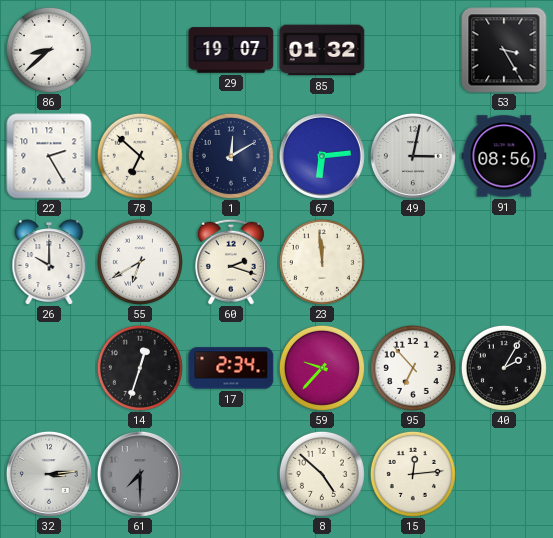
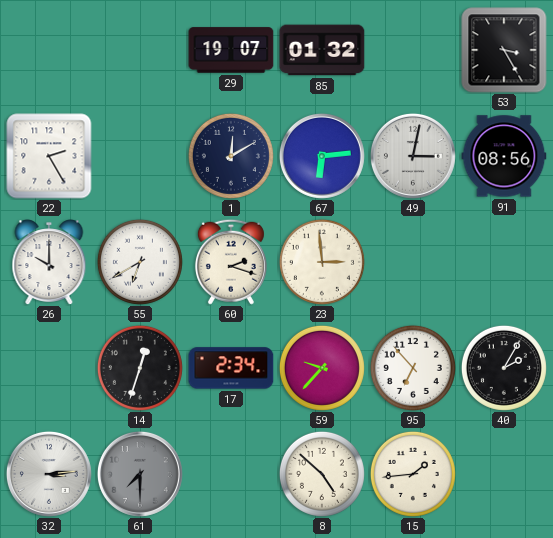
86: 8:38 -> none (49, 50)
78: 6:52 -> none (140, 156)
23: 11:59 -> 2:59 (322, 262)
15: 12:14 -> 1:44 (413, 474)
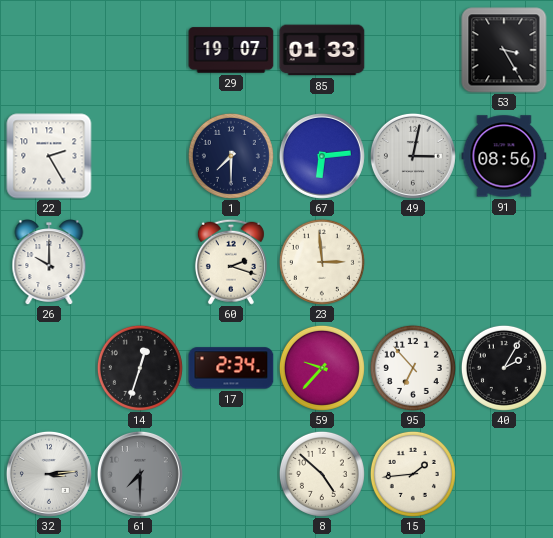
85: 01:32 -> 01:33 (322, 50)
1: 12:10 -> 7:30 (231, 156)
55: 6:40 -> none (140, 262)
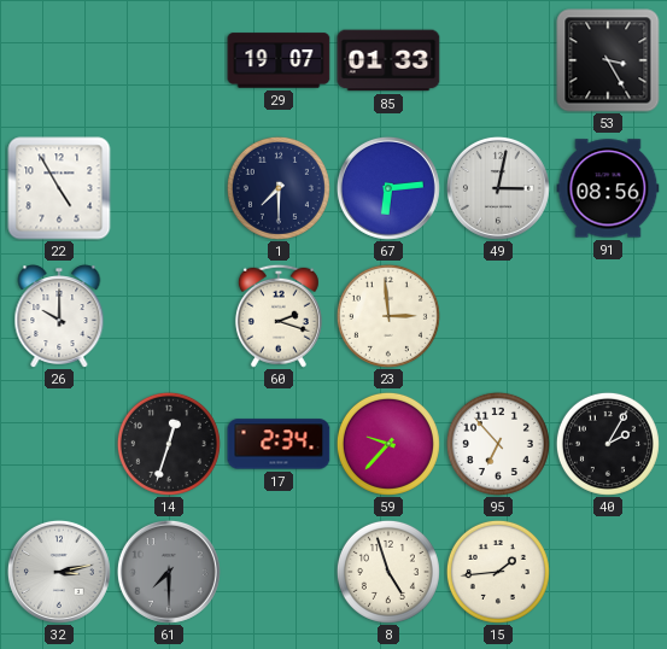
22: 2:25 -> 4:55 (59, 188)
32: 3:14 -> 3:13 (59, 572)
8: 4:52 -> 4:57 (388, 572)
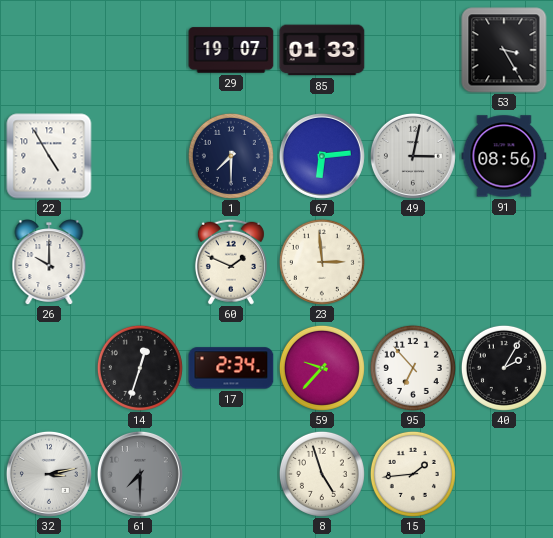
60: 2:18 -> 1:49 (231, 262)
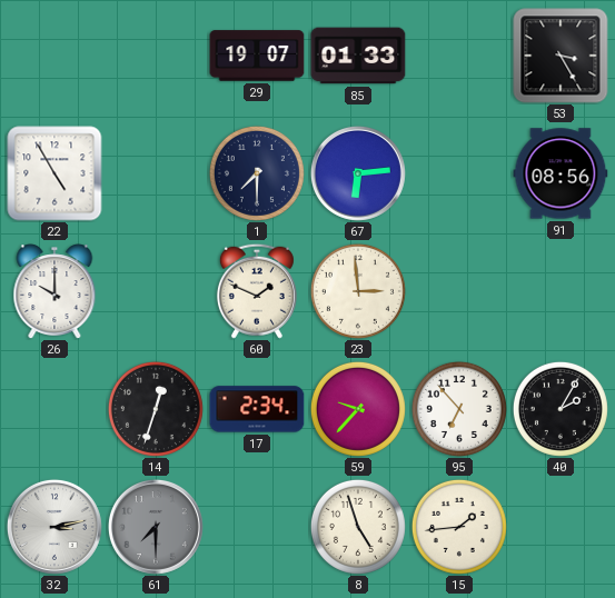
49: 3:02 -> none (413, 156)
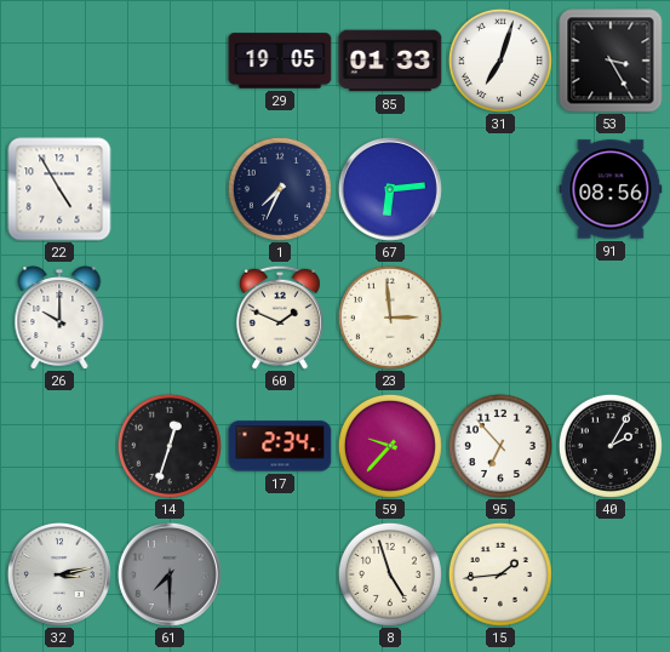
29: 19:07 -> 19:05 (280, 61)
31: none -> 7:03 (500, 61)
1: 7:30 -> 7:34 (280, 189)
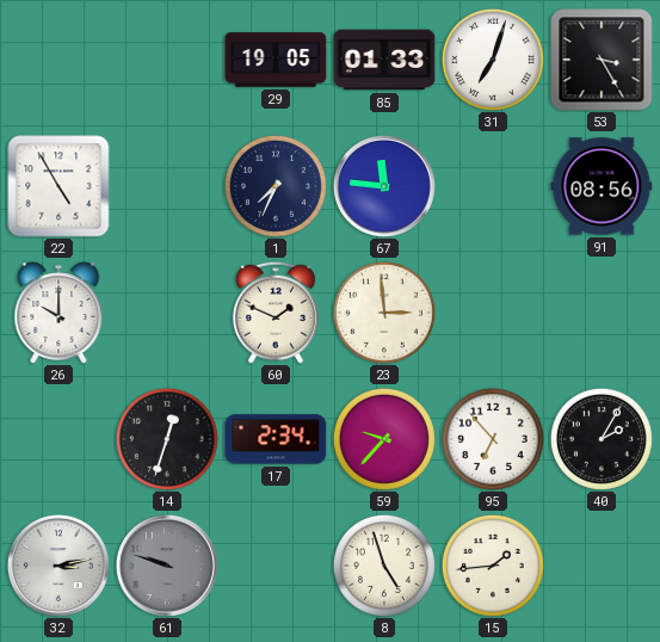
67: 6:14 -> 11:46 (384, 186)
61: 7:30 -> 9:48 (167, 566)
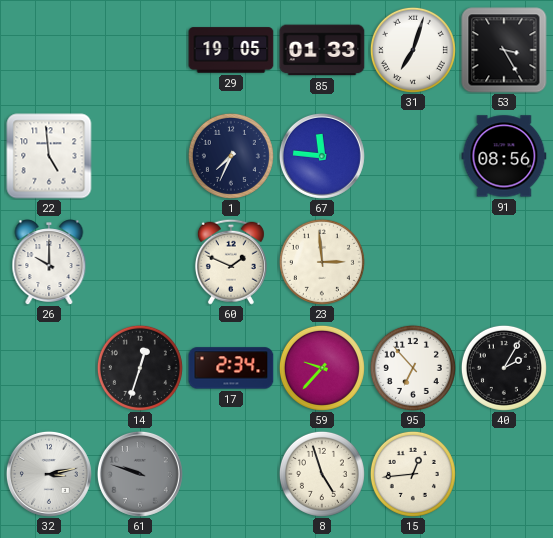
22: 4:55 -> 4:59 (49, 156)
15: 1:44 -> 12:44 (413, 474)
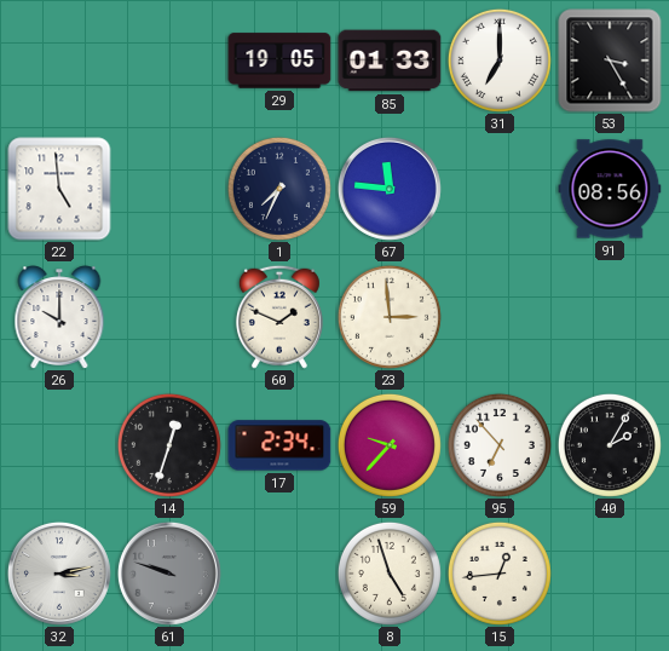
31: 7:03 -> 7:00 (500, 61)
